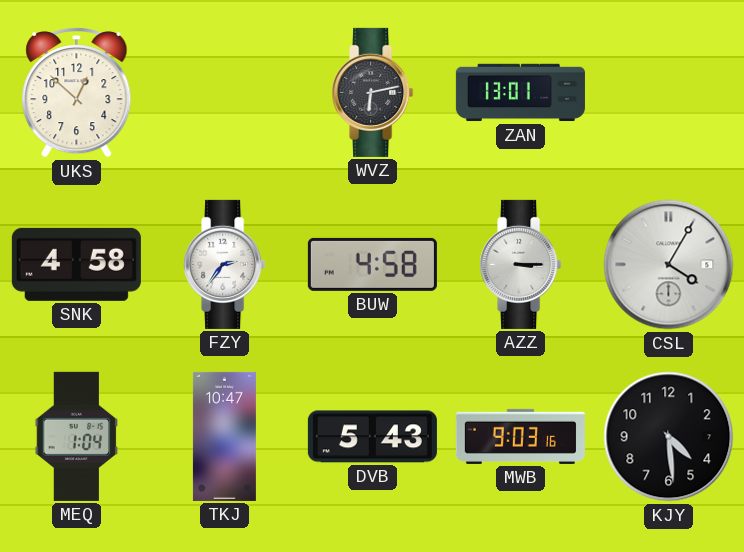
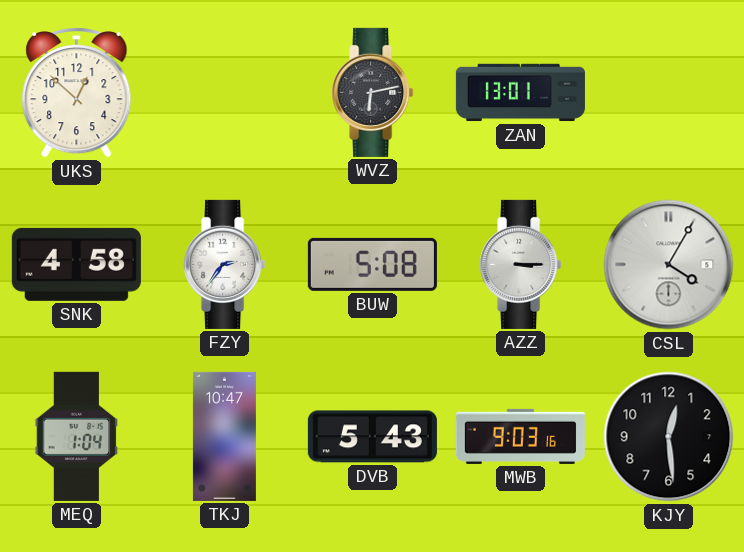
BUW: 4:58 -> 5:08 (372, 264)
KJY: 4:29 -> 12:29 (669, 437)
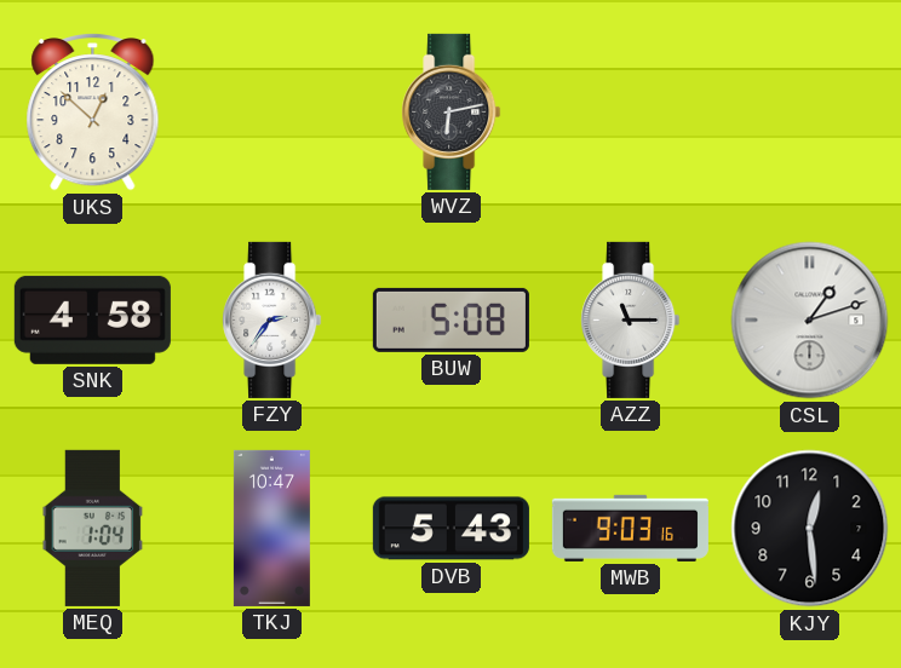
ZAN: 13:01 -> none (520, 93)
AZZ: 3:15 -> 11:15 (631, 319)
CSL: 4:05 -> 1:12 (810, 321)
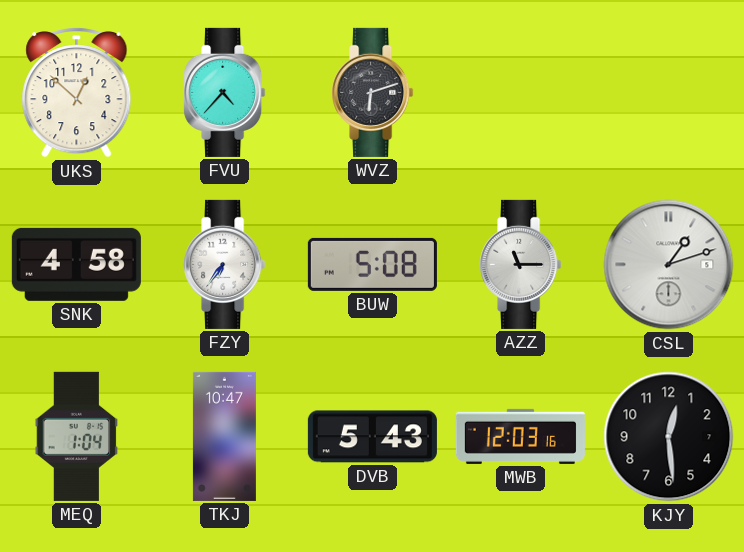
FVU: none -> 4:37 (225, 92)
WVZ: 6:13 -> 6:12 (373, 92)
FZY: 2:36 -> 6:36 (225, 264)
MWB: 9:03 -> 12:03 (520, 436)
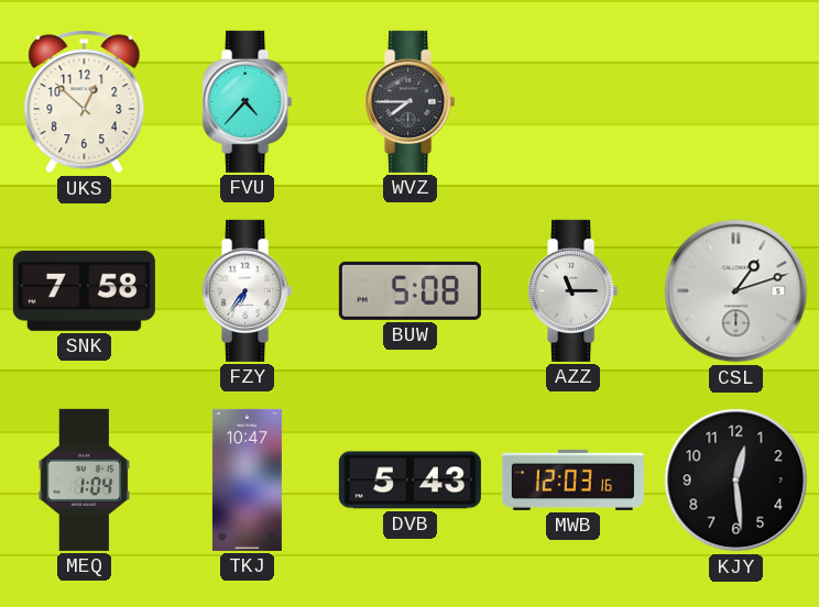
WVZ: 6:12 -> 7:45 (411, 101)
SNK: 4:58 -> 7:58 (84, 290)
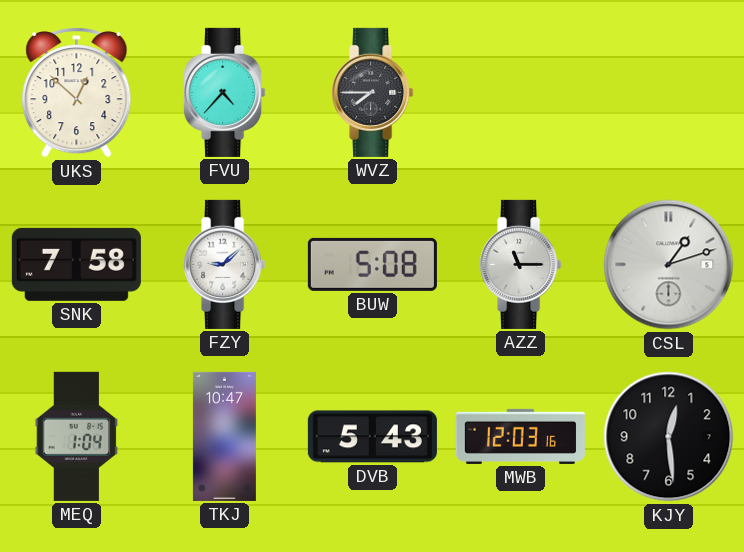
FZY: 6:36 -> 9:08 (225, 264)
